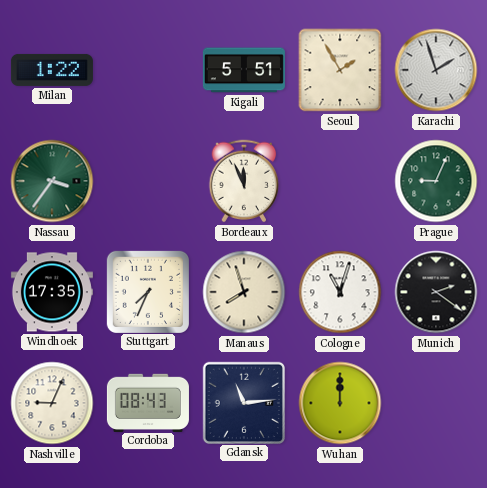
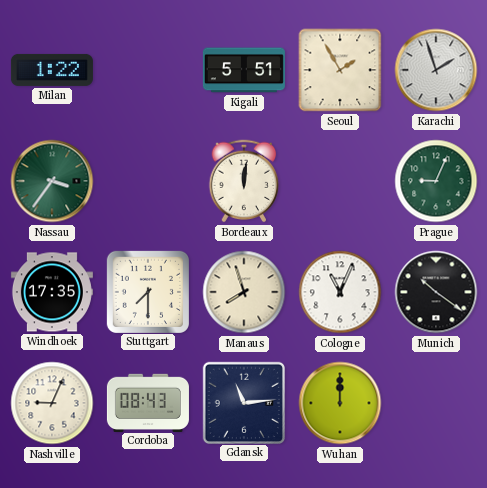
Bordeaux: 11:56 -> 12:01 (244, 181)
Stuttgart: 7:34 -> 7:30 (148, 291)
Cologne: 11:03 -> 11:04 (340, 292)
Munich: 2:21 -> 10:21 (436, 292)
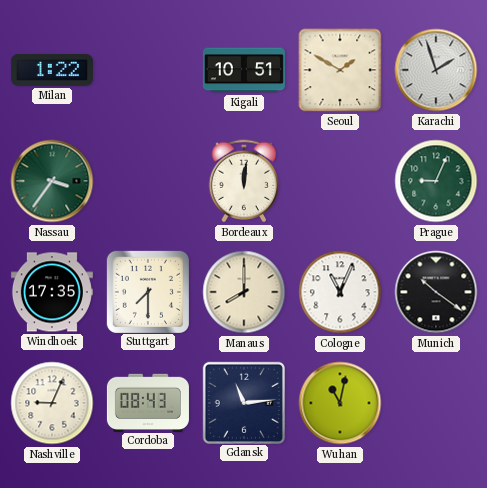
Kigali: 5:51 -> 10:51 (244, 70)
Seoul: 1:55 -> 1:50 (340, 70)
Manaus: 7:57 -> 8:00 (244, 292)
Wuhan: 12:00 -> 11:02 (340, 403)
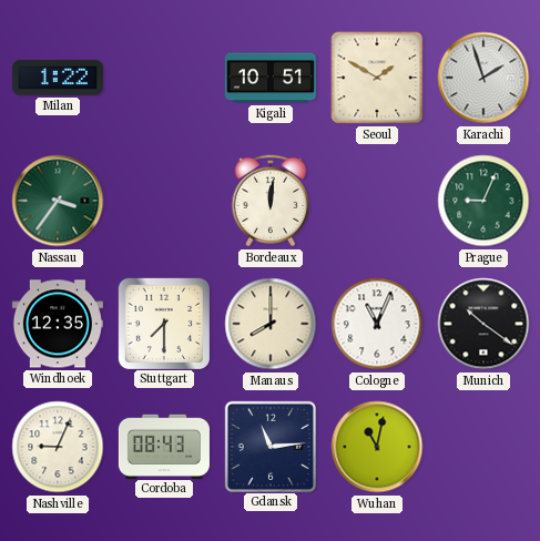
Windhoek: 17:35 -> 12:35 (58, 324)
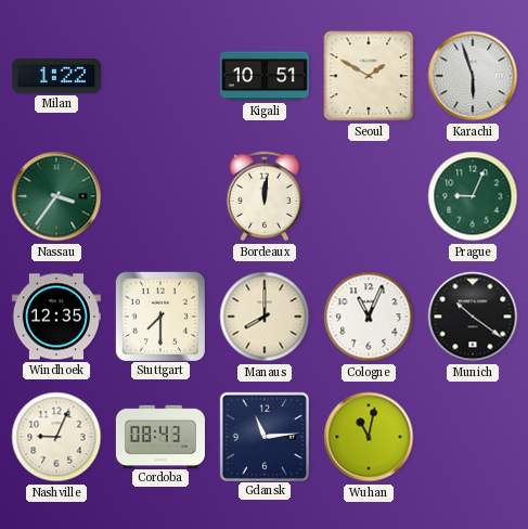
Karachi: 1:57 -> 5:57 (473, 76)
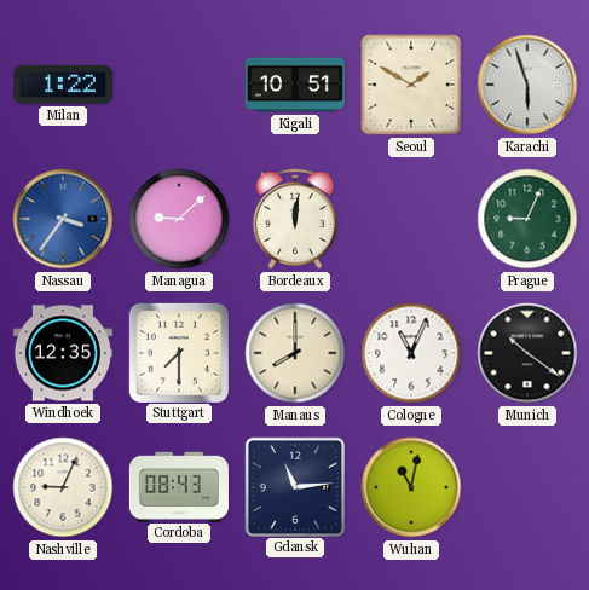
Nassau dial: green -> blue (63, 219)
Managua: none -> 9:08 (179, 219)
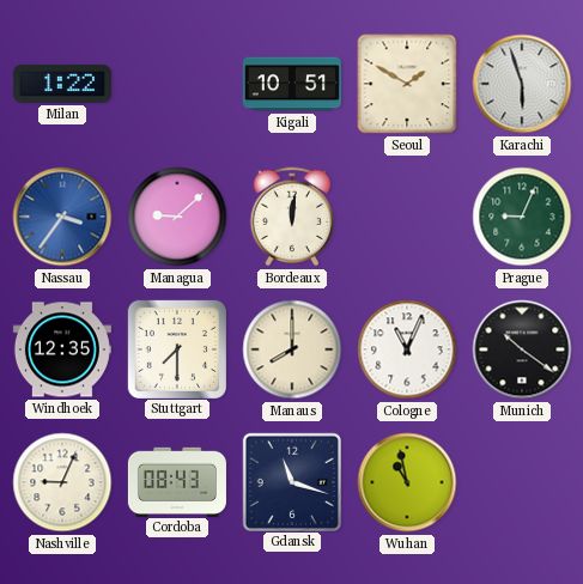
Gdansk: 11:14 -> 11:18 (291, 481)
Wuhan: 11:02 -> 10:58 (407, 482)
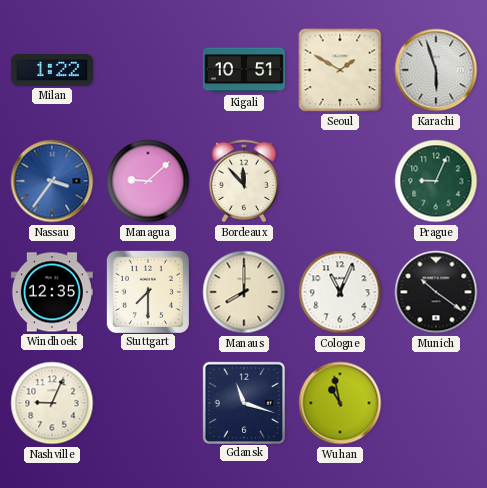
Bordeaux: 12:01 -> 11:53 (244, 181)
Cordoba: 08:43 -> none (177, 481)
